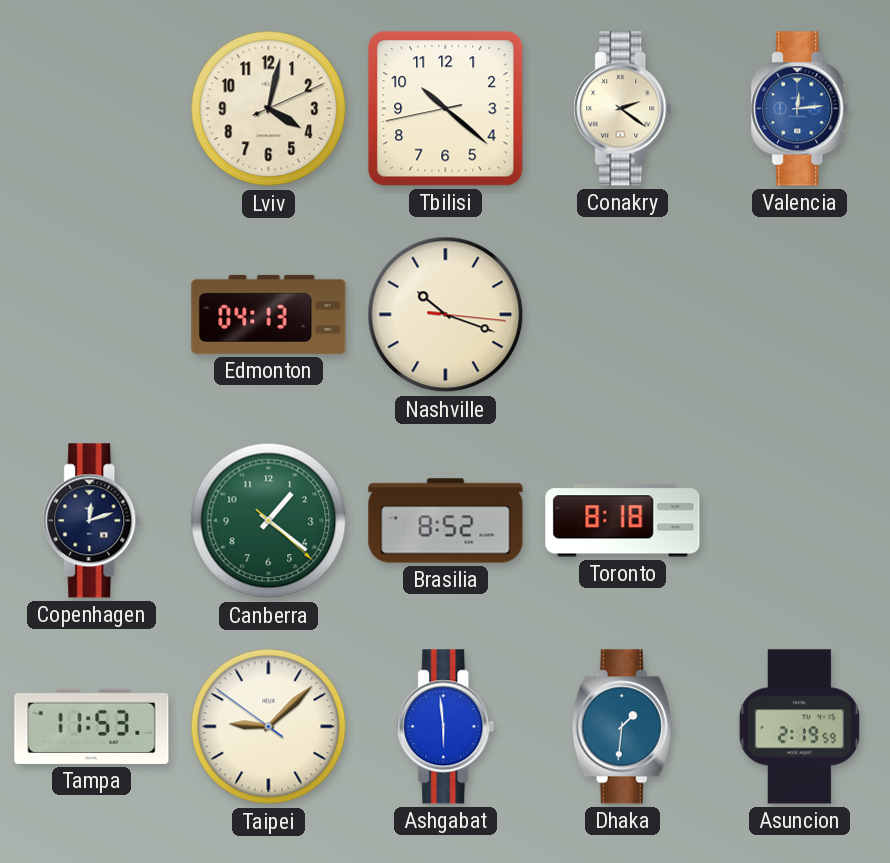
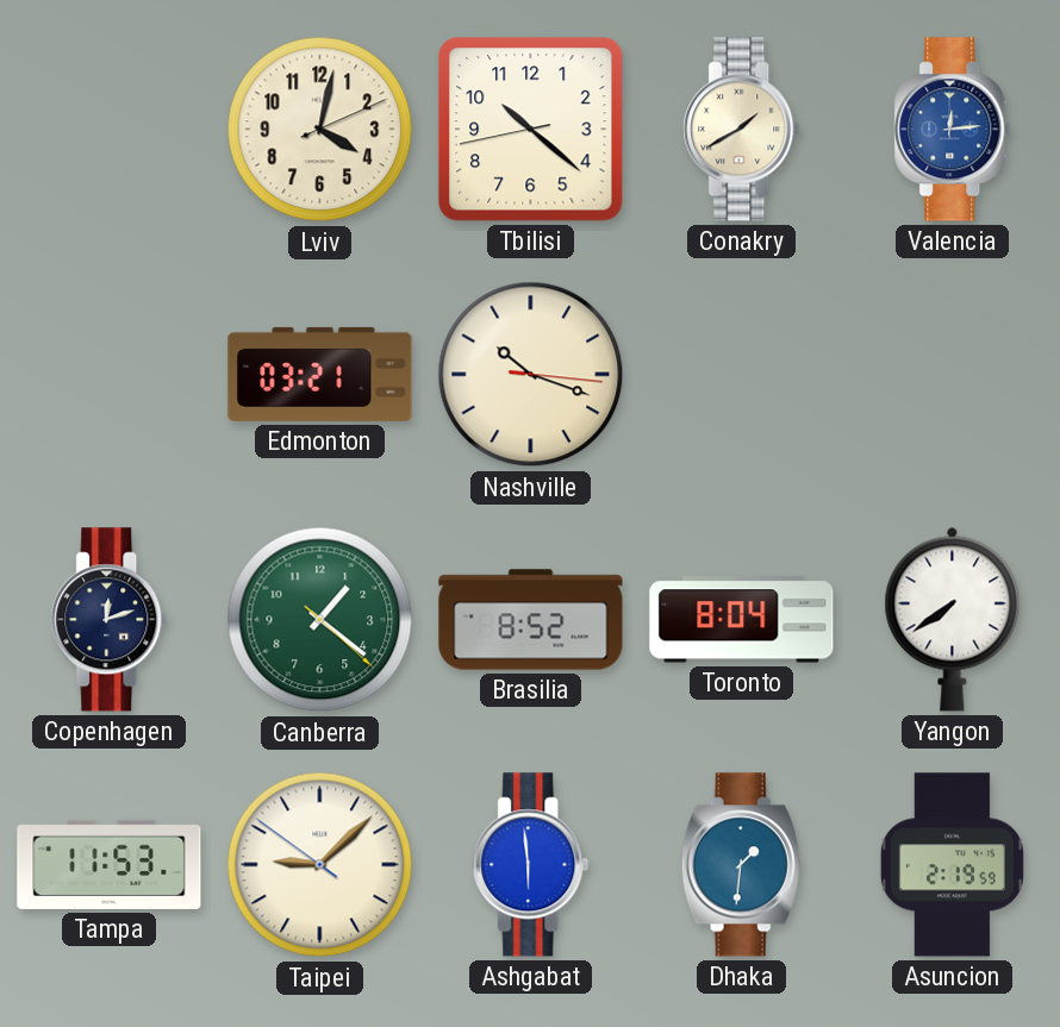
Conakry: 2:21 -> 1:40 (742, 130)
Edmonton: 04:13 -> 03:21 (320, 374)
Toronto: 8:18 -> 8:04 (742, 620)
Yangon: none -> 7:39 (953, 619)
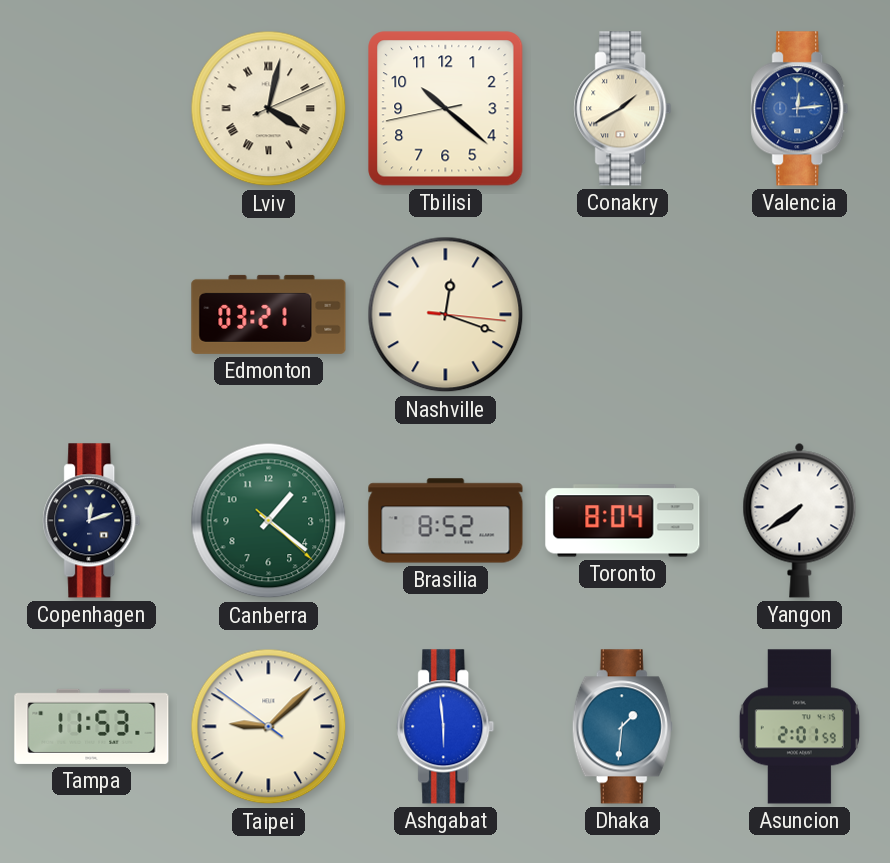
Lviv numerals: Arabic -> Roman (269, 109)
Nashville: 10:18 -> 12:18 (446, 315)
Asuncion: 2:19 -> 2:01 (799, 727)
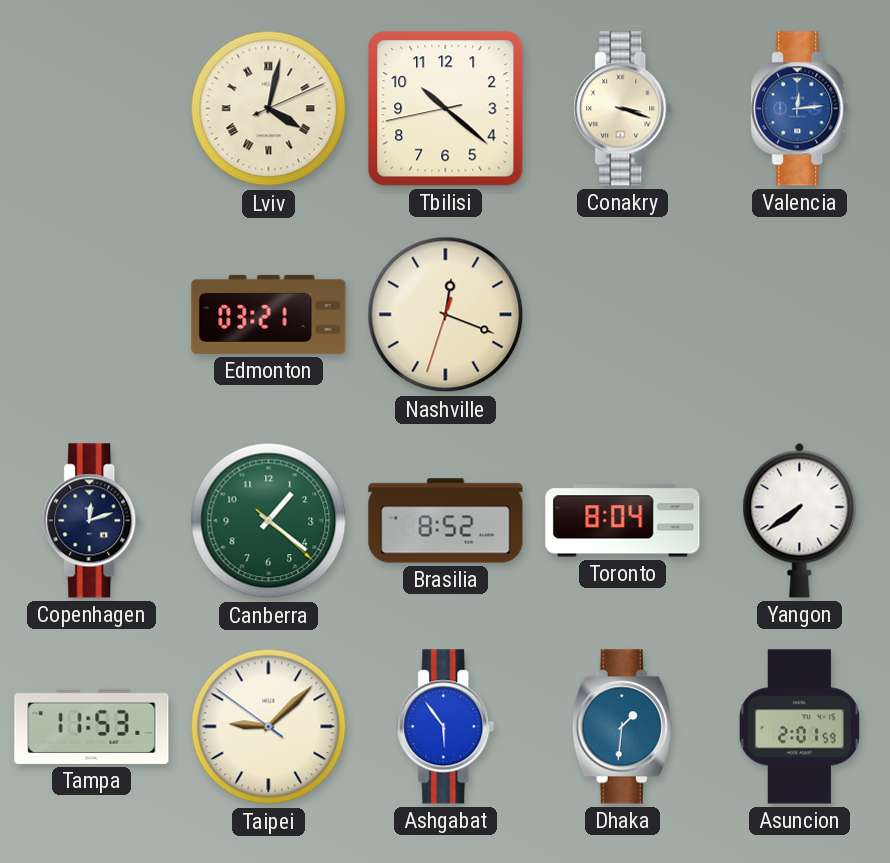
Conakry: 1:40 -> 3:18 (623, 109)
Nashville: 12:18:16 -> 12:18:33 (446, 315)
Ashgabat: 5:59 -> 5:54 (446, 727)
